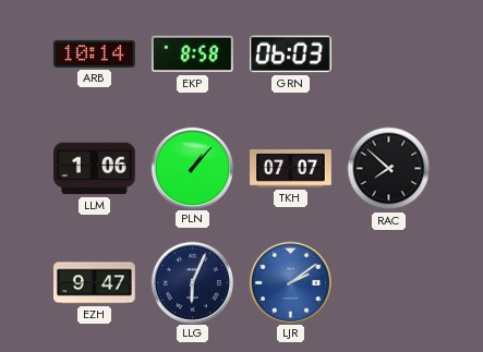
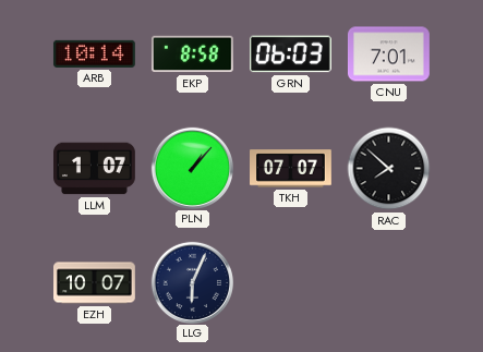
CNU: none -> 7:01 (389, 54)
LLM: 1:06 -> 1:07 (95, 169)
EZH: 9:47 -> 10:07 (95, 283)
LJR: 2:09 -> none (290, 282)
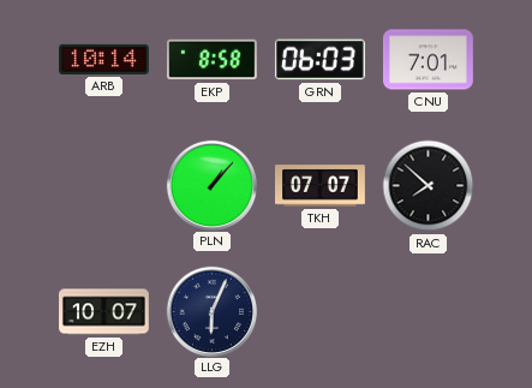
LLM: 1:07 -> none (95, 169)
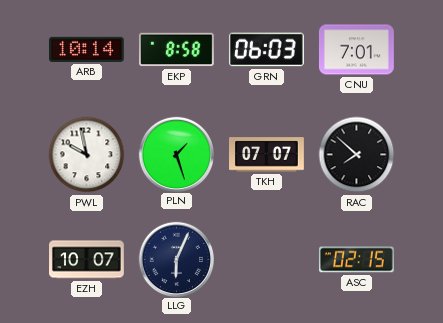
PWL: none -> 9:58 (87, 155)
PLN: 1:07 -> 1:27 (176, 154)
ASC: none -> 02:15 (356, 260)
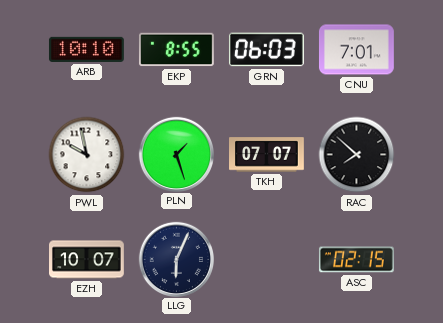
ARB: 10:14 -> 10:10 (87, 49)
EKP: 8:58 -> 8:55 (176, 50)
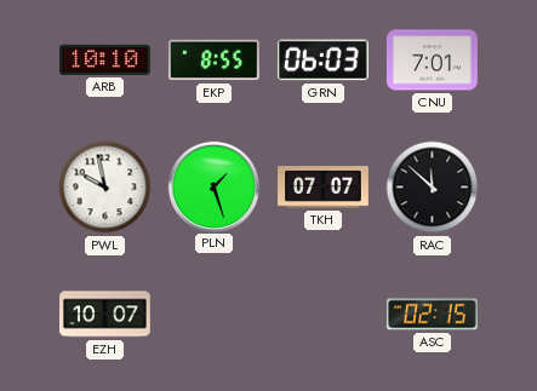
RAC: 7:52 -> 11:52 (433, 188)
LLG: 6:04 -> none (176, 259)
